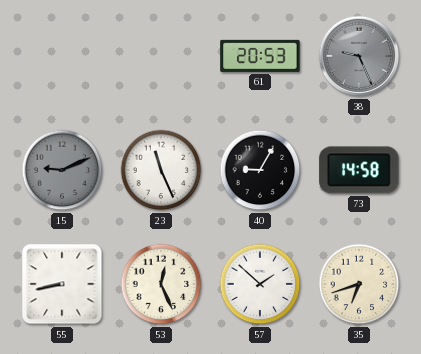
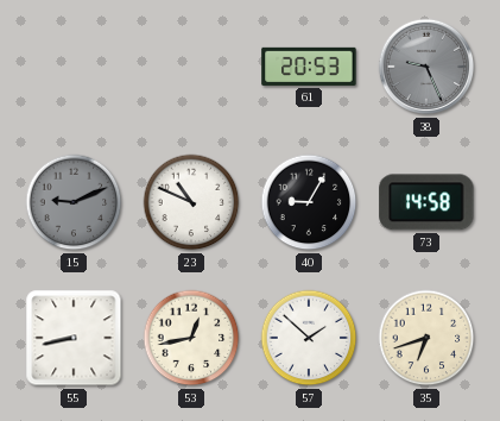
23: 11:26 -> 10:49 (191, 202)
53: 12:26 -> 12:43 (191, 338)
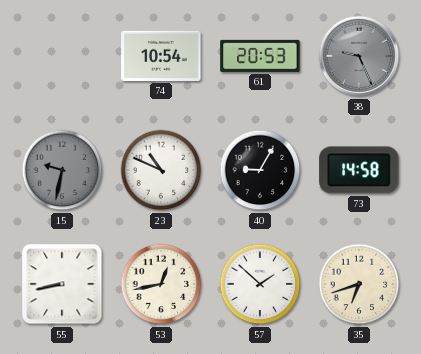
74: none -> 10:54 (161, 56)
15: 9:11 -> 9:32 (62, 170)
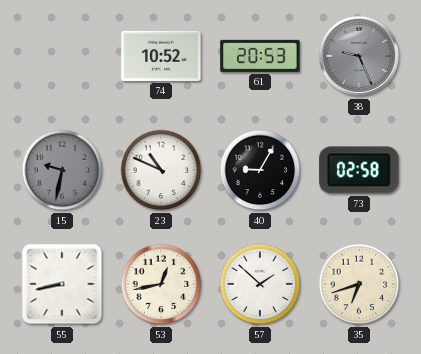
74: 10:54 -> 10:52 (161, 56)
73: 14:58 -> 02:58 (359, 170)
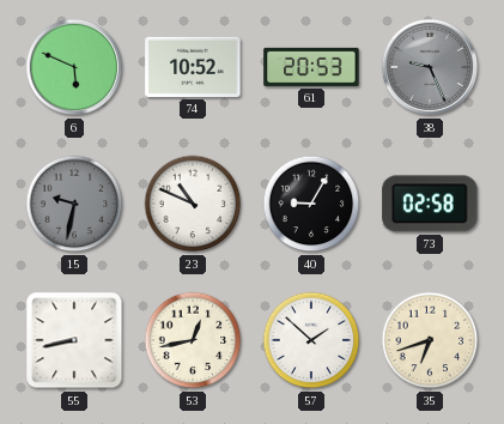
6: none -> 5:49 (74, 67)
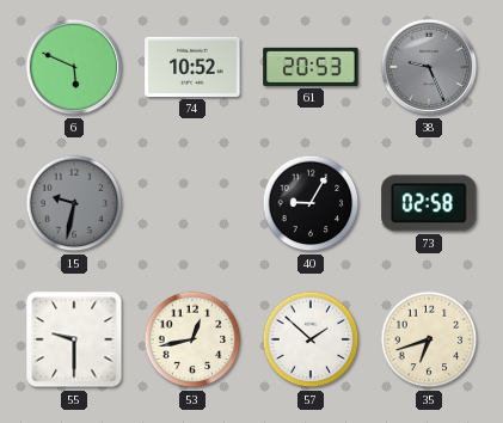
23: 10:49 -> none (193, 204)
55: 8:43 -> 9:30 (74, 339)
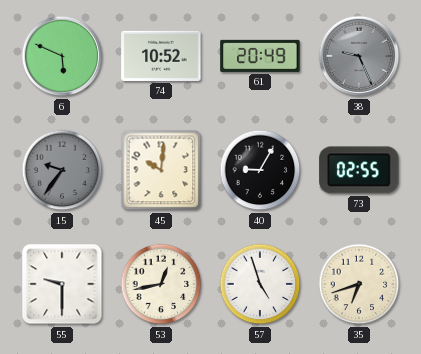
61: 20:53 -> 20:49 (260, 56)
15: 9:32 -> 9:36 (62, 170)
45: none -> 10:01 (161, 170)
73: 02:58 -> 02:55 (359, 170)
57: 1:52 -> 4:57 (260, 284)
